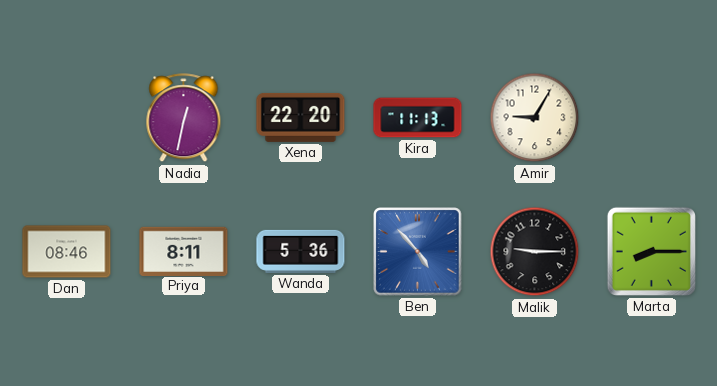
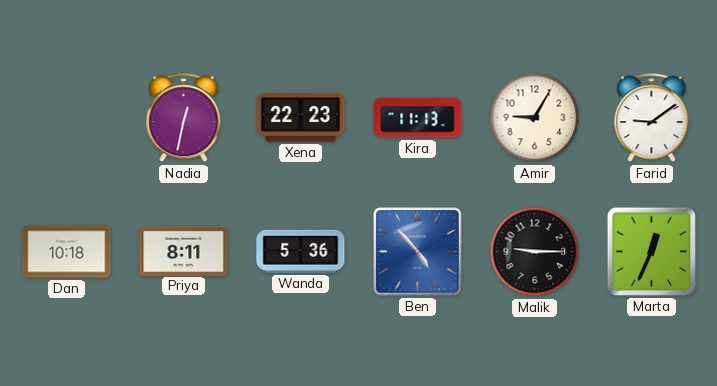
Xena: 22:20 -> 22:23 (301, 117)
Farid: none -> 9:09 (652, 118)
Dan: 08:46 -> 10:18 (67, 252)
Marta: 8:15 -> 12:34 (651, 251)
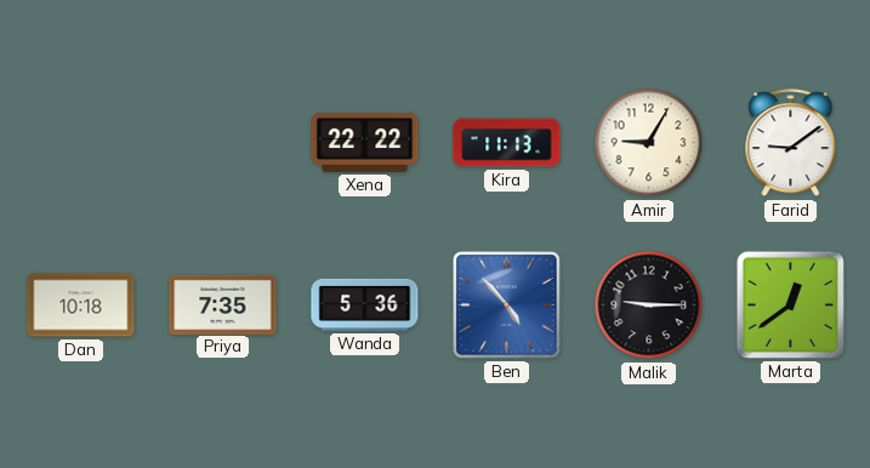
Nadia: 12:32 -> none (184, 118)
Xena: 22:23 -> 22:22 (365, 142)
Priya: 8:11 -> 7:35 (223, 304)
Marta: 12:34 -> 12:39 (790, 304)
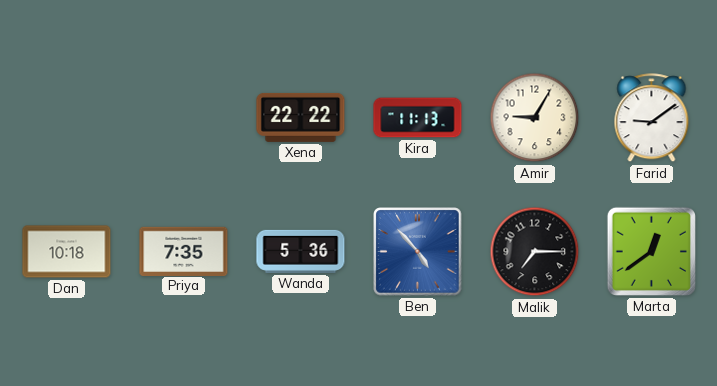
Malik: 9:15 -> 7:15 (535, 252)
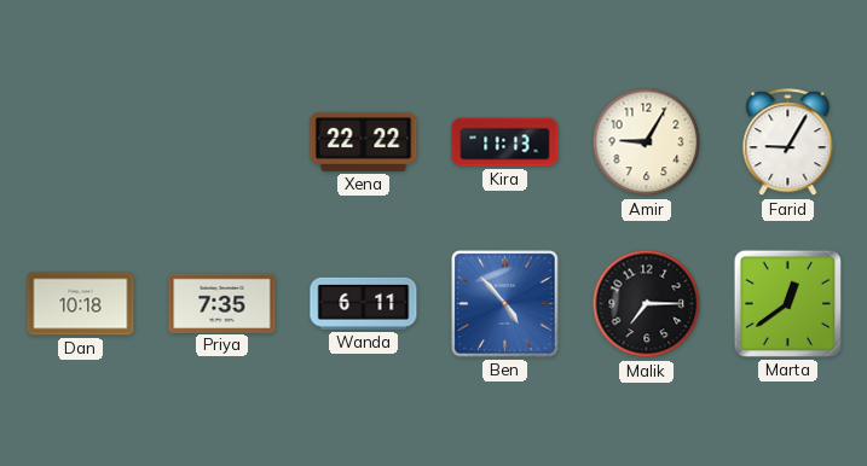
Farid: 9:09 -> 9:05 (788, 142)
Wanda: 5:36 -> 6:11 (364, 303)
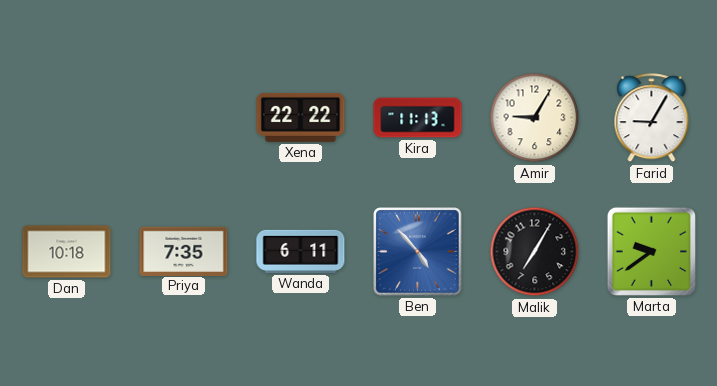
Malik: 7:15 -> 7:05 (535, 252)
Marta: 12:39 -> 9:39 (651, 251)
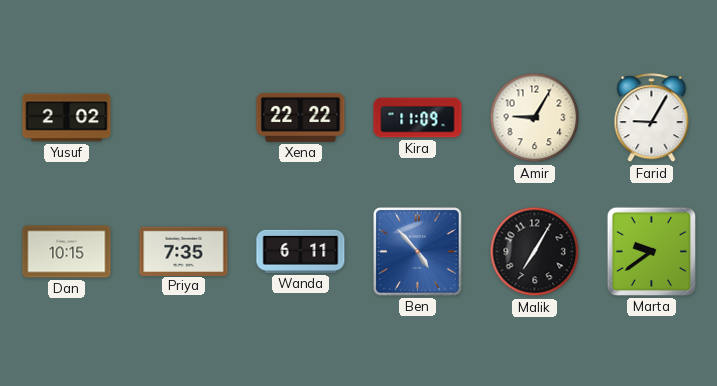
Yusuf: none -> 2:02 (67, 118)
Kira: 11:13 -> 11:09 (418, 118)
Dan: 10:18 -> 10:15 (67, 252)
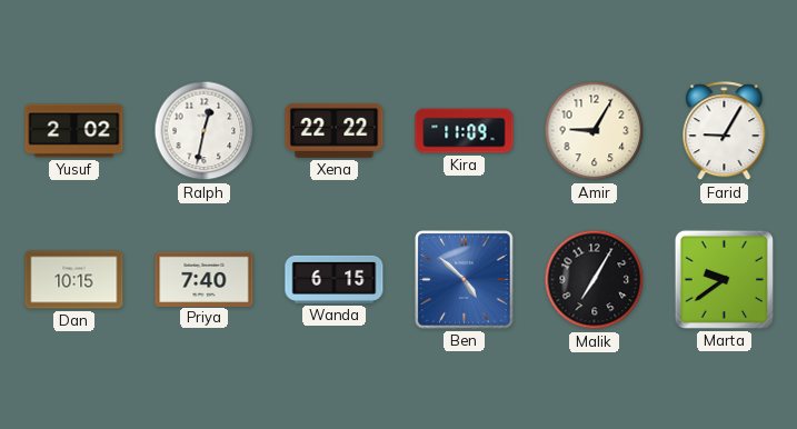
Ralph: none -> 12:32 (205, 131)
Priya: 7:35 -> 7:40 (205, 279)
Wanda: 6:11 -> 6:15 (335, 279)
Ben: 4:53 -> 4:52 (465, 280)
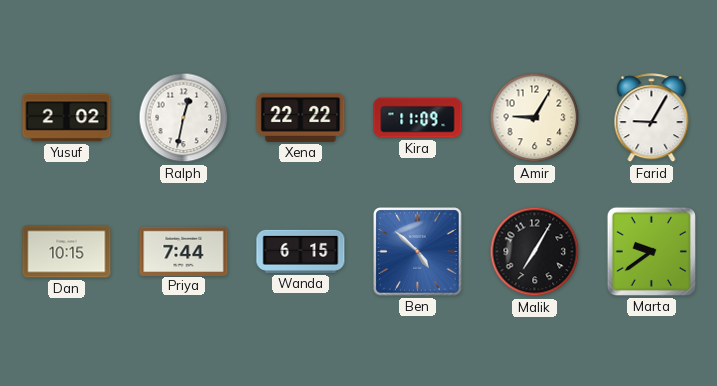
Priya: 7:40 -> 7:44 (184, 251)
